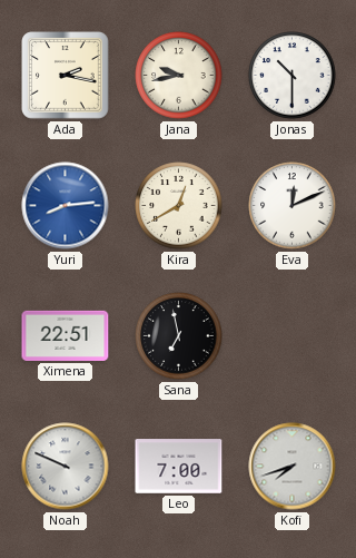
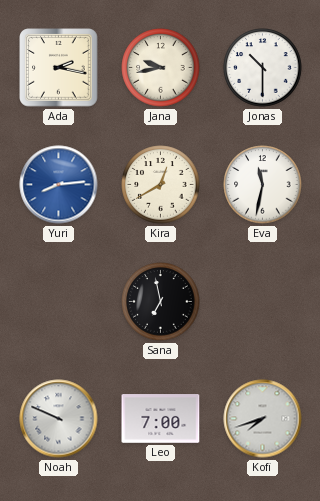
Eva: 12:11 -> 11:32 (263, 185)
Ximena: 22:51 -> none (66, 335)
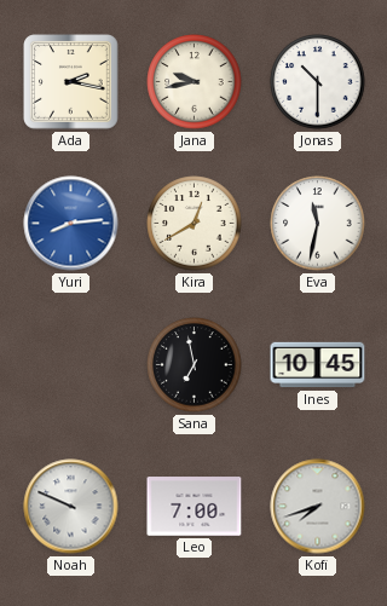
Ines: none -> 10:45 (318, 365)
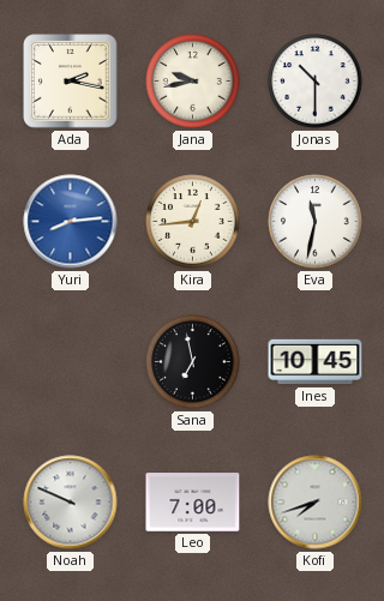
Kira: 12:40 -> 12:44 (193, 222)
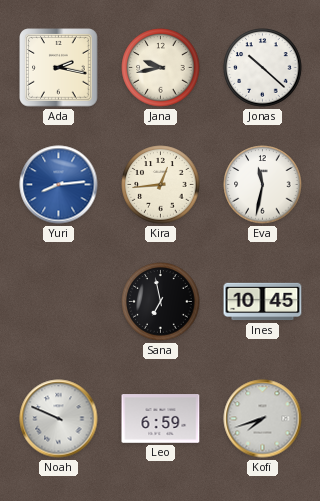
Jonas: 10:30 -> 10:22 (263, 68)
Leo: 7:00 -> 6:59 (161, 419)
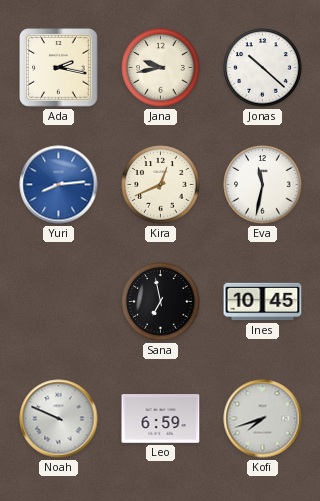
Kira: 12:44 -> 12:41 (161, 185)
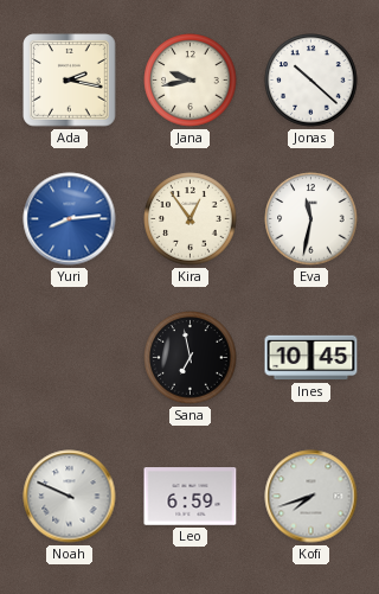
Kira: 12:41 -> 12:54 (191, 219)
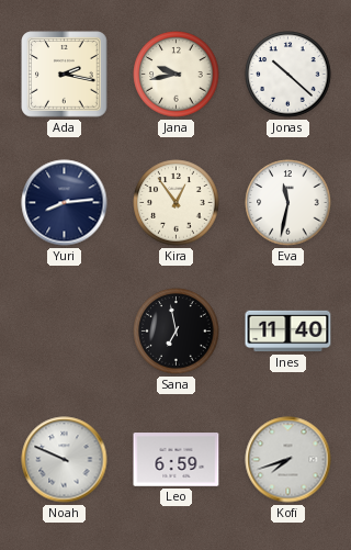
Yuri dial: blue -> navy (65, 203)
Ines: 10:45 -> 11:40 (288, 332)
